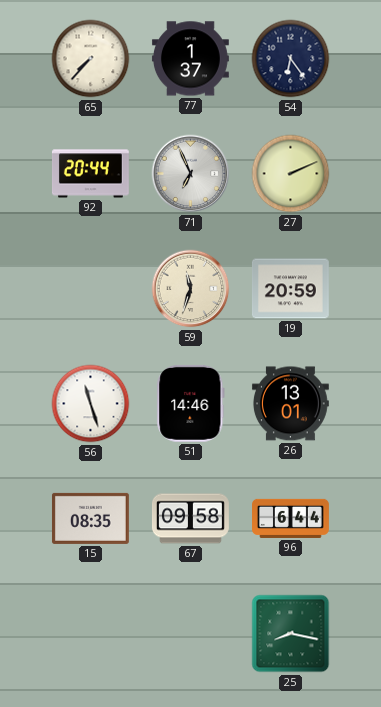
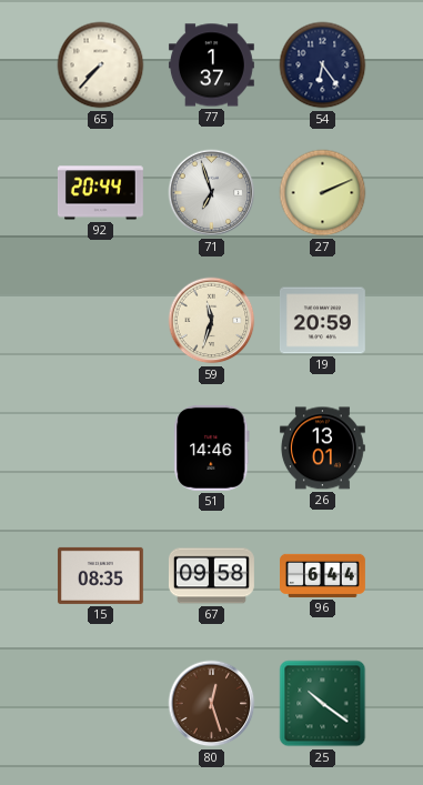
71: 6:56 -> 6:57 (212, 193)
56: 11:27 -> none (91, 404)
80: none -> 12:27 (212, 704)
25: 8:17 -> 10:21 (323, 704)
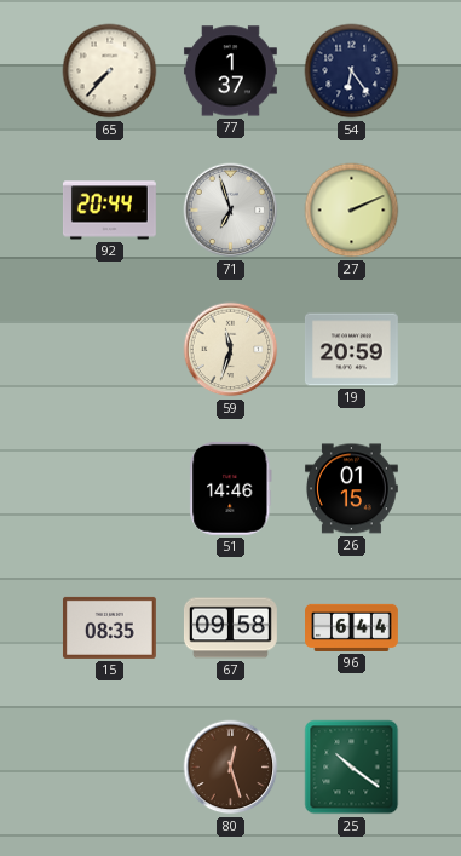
26: 13:01 -> 01:15 (351, 489)
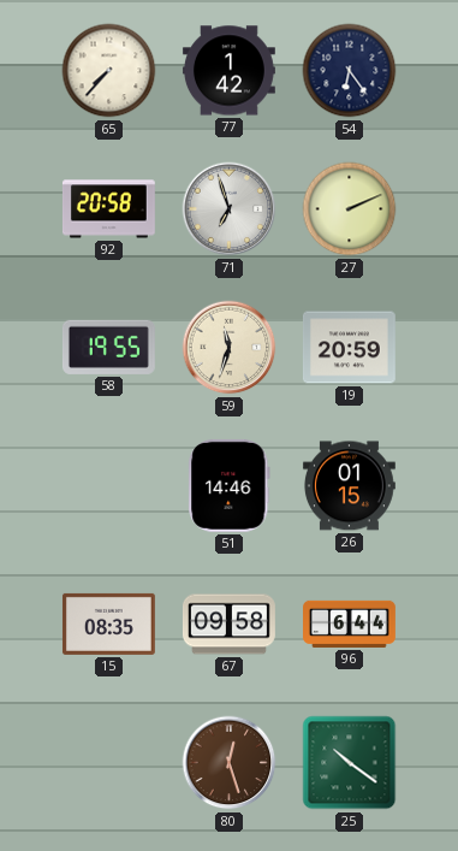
77: 1:37 -> 1:42 (228, 71)
92: 20:44 -> 20:58 (108, 209)
58: none -> 19:55 (108, 347)
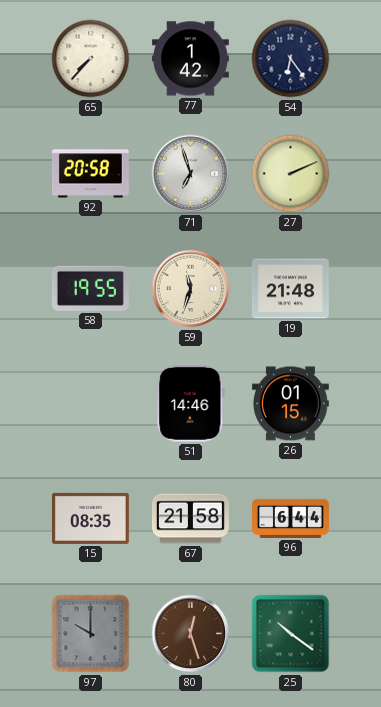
19: 20:59 -> 21:48 (290, 289)
67: 09:58 -> 21:58 (191, 519)
97: none -> 10:00 (91, 634)
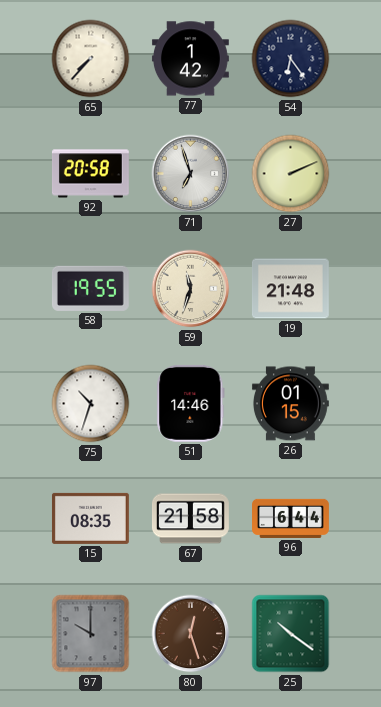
75: none -> 10:33 (91, 404)
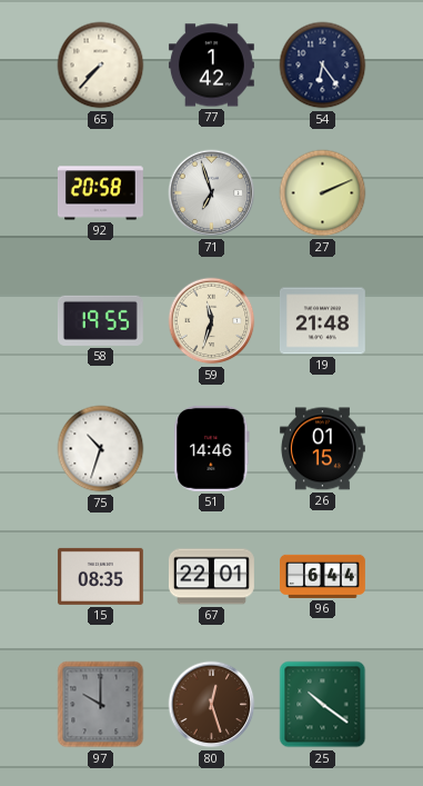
67: 21:58 -> 22:01 (212, 577)
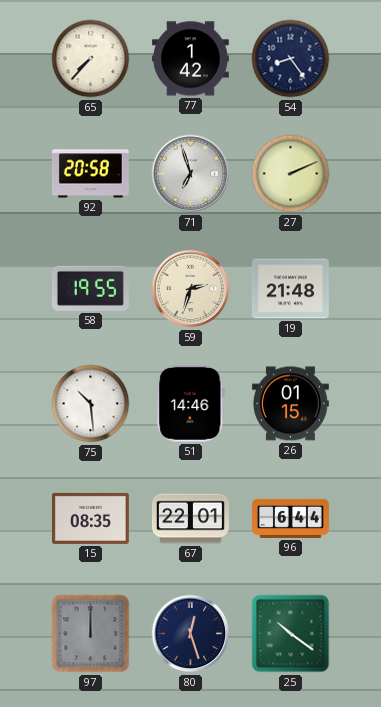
54: 6:24 -> 8:24 (291, 59)
59: 11:33 -> 2:33 (191, 289)
75: 10:33 -> 10:29 (91, 404)
97: 10:00 -> 12:00 (91, 634)
80 dial: brown -> navy (191, 634)
